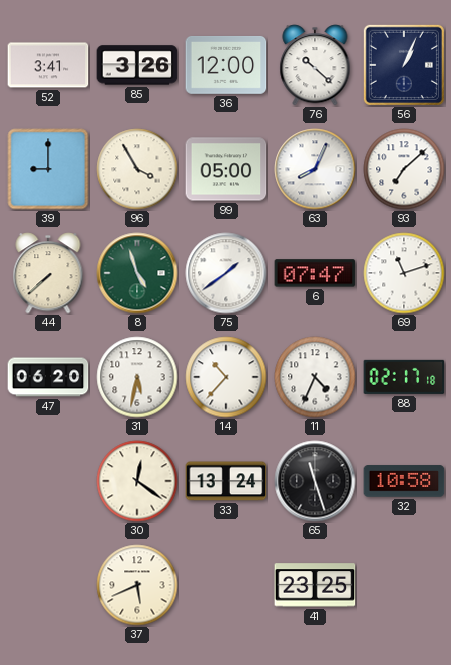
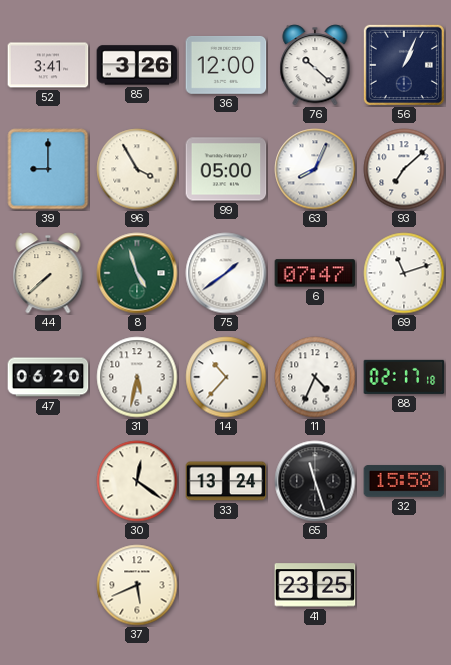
32: 10:58 -> 15:58 (404, 481)
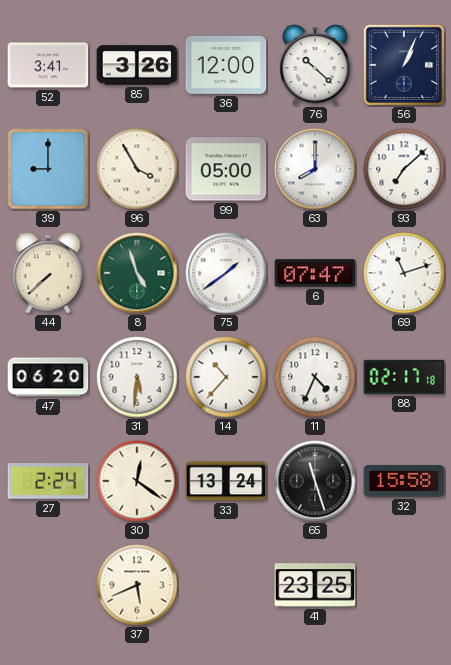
63: 8:04 -> 8:00 (315, 169)
31: 5:32 -> 5:31 (137, 377)
27: none -> 2:24 (48, 481)
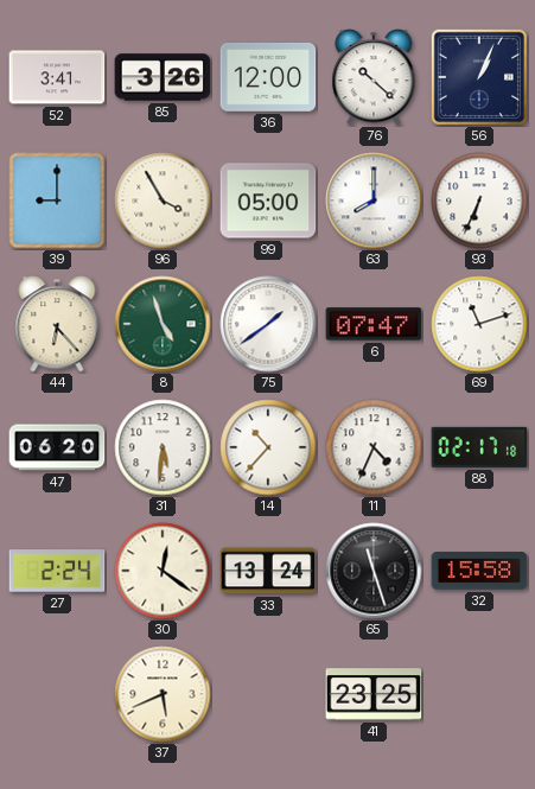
93: 7:08 -> 6:34 (479, 201)
44: 7:38 -> 6:23 (57, 324)
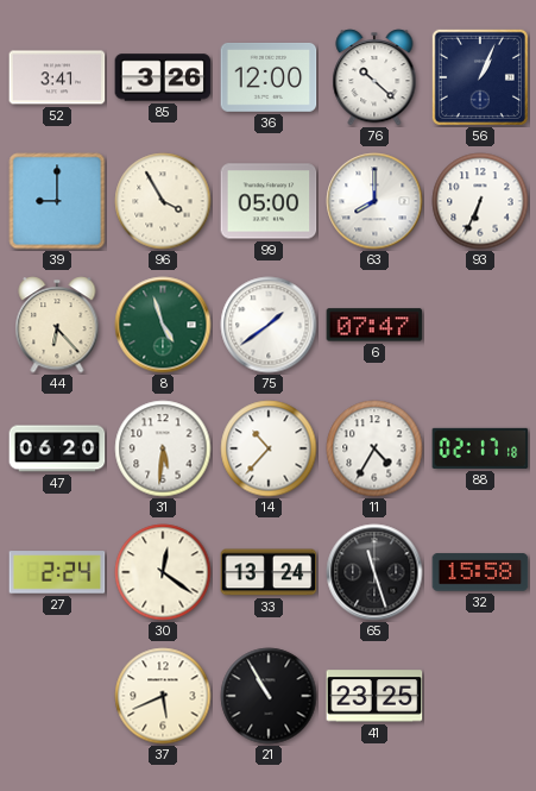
69: 11:12 -> none (479, 324)
11: 4:34 -> 4:35 (374, 448)
21: none -> 10:55 (269, 696)
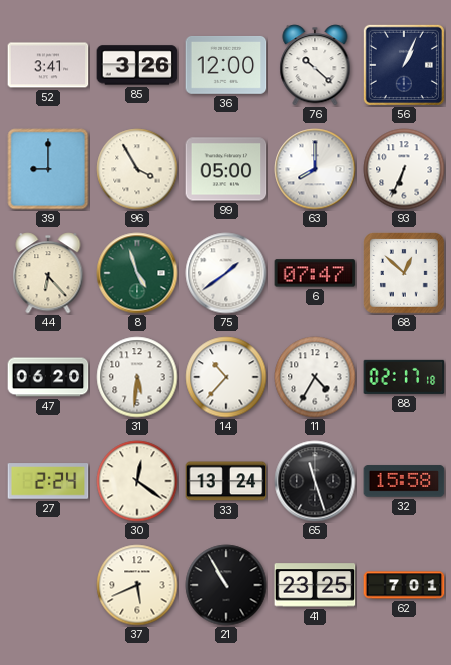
68: none -> 12:52 (404, 273)
62: none -> 7:01 (404, 585)
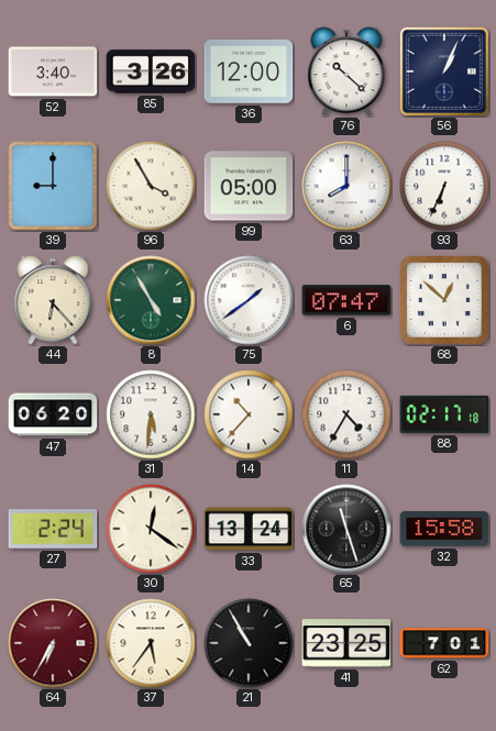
52: 3:41 -> 3:40 (53, 71)
8: 4:57 -> 4:55 (151, 300)
64: none -> 6:35 (53, 643)
37: 5:41 -> 5:36 (151, 643)
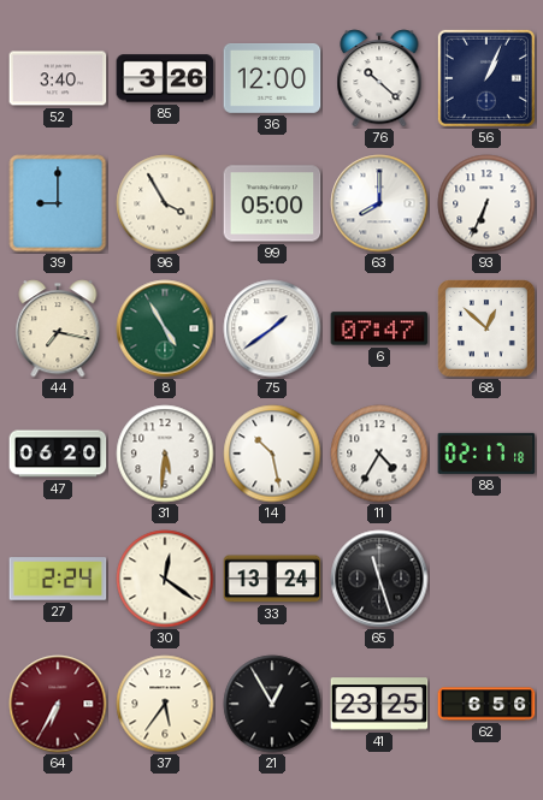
44: 6:23 -> 7:17 (58, 328)
14: 10:37 -> 10:28 (272, 454)
32: 15:58 -> none (444, 529)
21: 10:55 -> 12:55 (272, 704)
62: 7:01 -> 6:56 (486, 704)
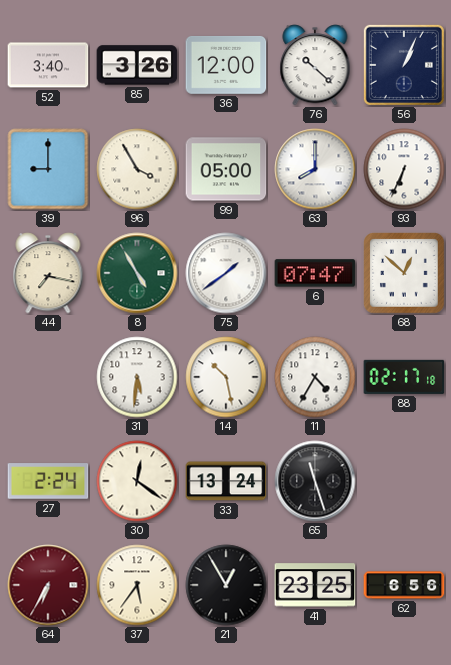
47: 06:20 -> none (58, 454)
